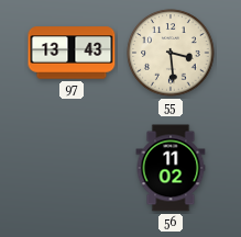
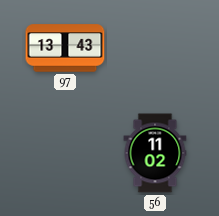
55: 3:29 -> none (171, 53)
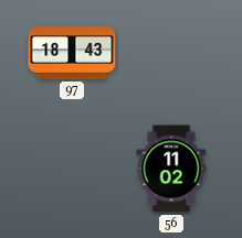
97: 13:43 -> 18:43 (72, 53)
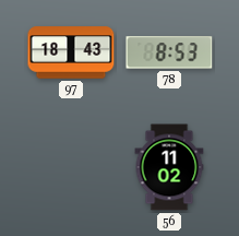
78: none -> 8:53 (169, 52)
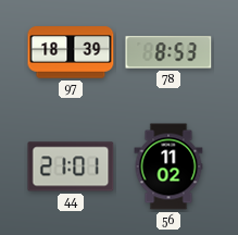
97: 18:43 -> 18:39 (71, 52)
44: none -> 21:01 (71, 166)
